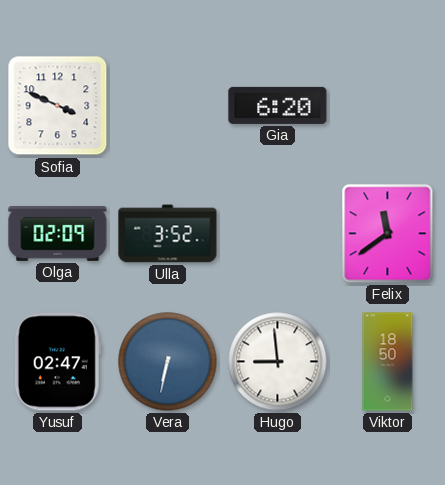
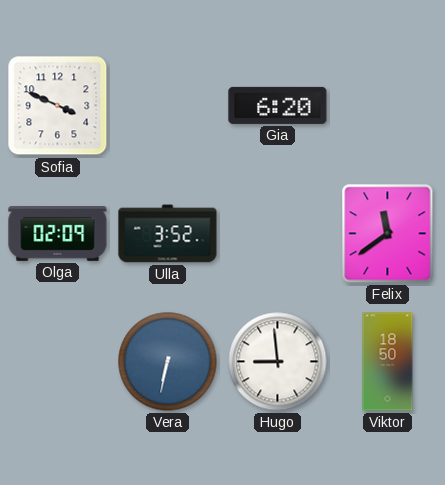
Yusuf: 02:47 -> none (57, 362)
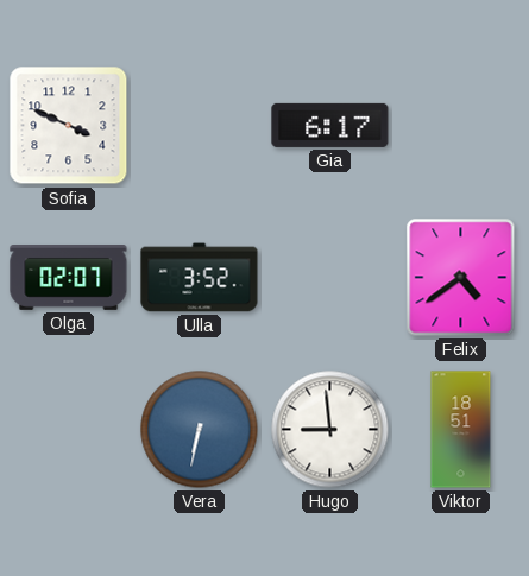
Gia: 6:20 -> 6:17 (330, 125)
Olga: 02:09 -> 02:07 (69, 278)
Felix: 11:39 -> 4:39 (461, 278)
Viktor: 18:50 -> 18:51 (461, 430)
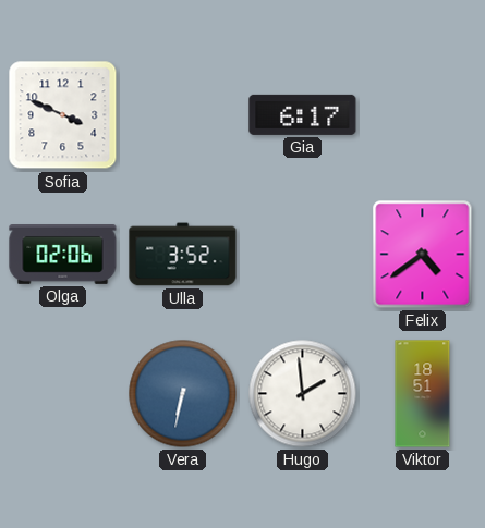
Olga: 02:07 -> 02:06 (63, 255)
Hugo: 8:59 -> 1:59 (303, 394)
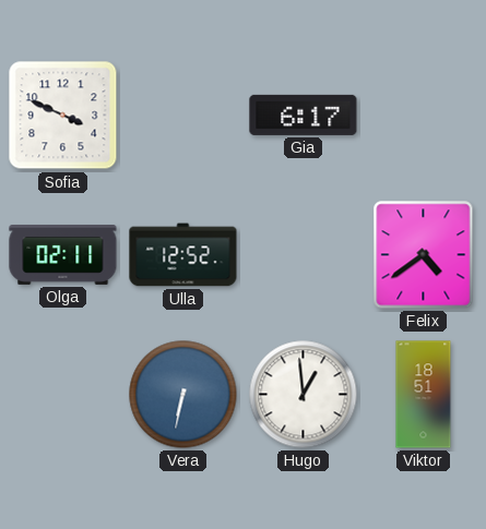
Olga: 02:06 -> 02:11 (63, 255)
Ulla: 3:52 -> 12:52 (183, 255)
Hugo: 1:59 -> 12:59 (304, 395)
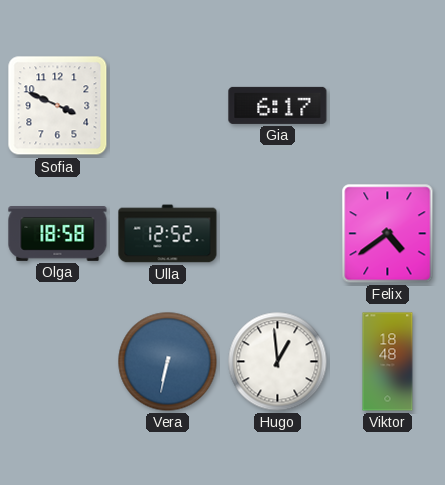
Olga: 02:11 -> 18:58 (58, 234)
Viktor: 18:51 -> 18:48 (388, 362)
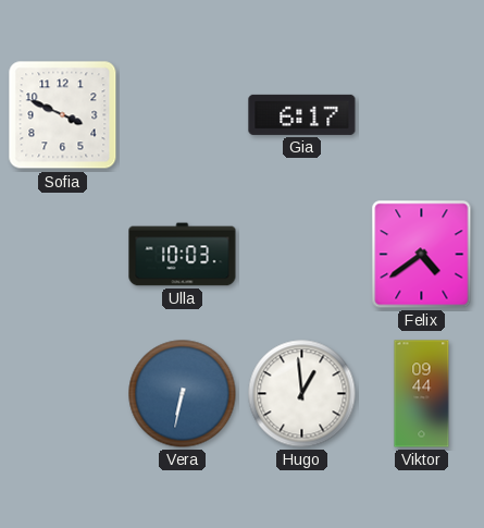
Olga: 18:58 -> none (58, 234)
Ulla: 12:52 -> 10:03 (183, 255)
Viktor: 18:48 -> 09:44 (422, 394)
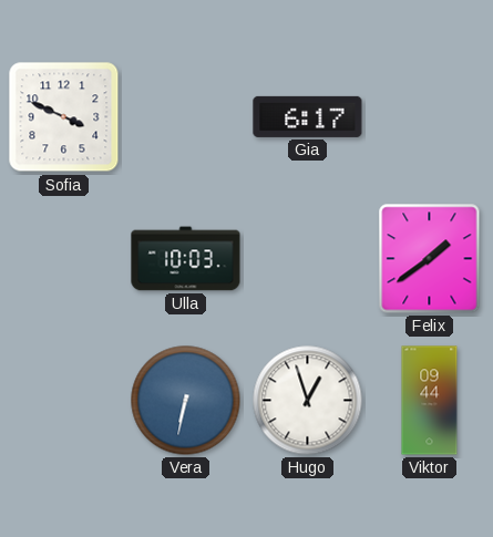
Felix: 4:39 -> 1:39 (430, 259)
Hugo: 12:59 -> 12:57 (308, 401)
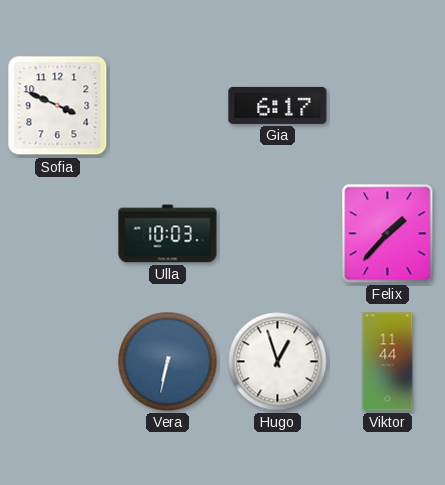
Felix: 1:39 -> 1:37 (388, 234)
Viktor: 09:44 -> 11:44 (388, 362)
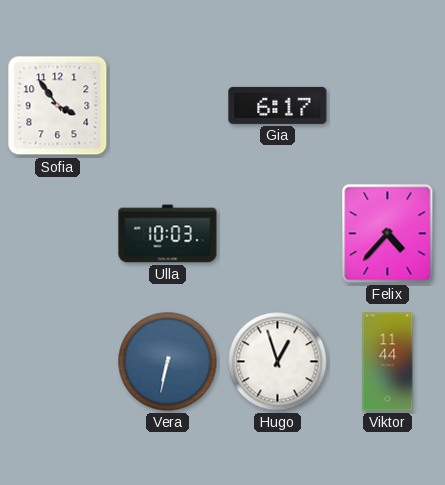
Sofia: 3:49 -> 3:54 (58, 106)
Felix: 1:37 -> 4:37 (388, 234)
